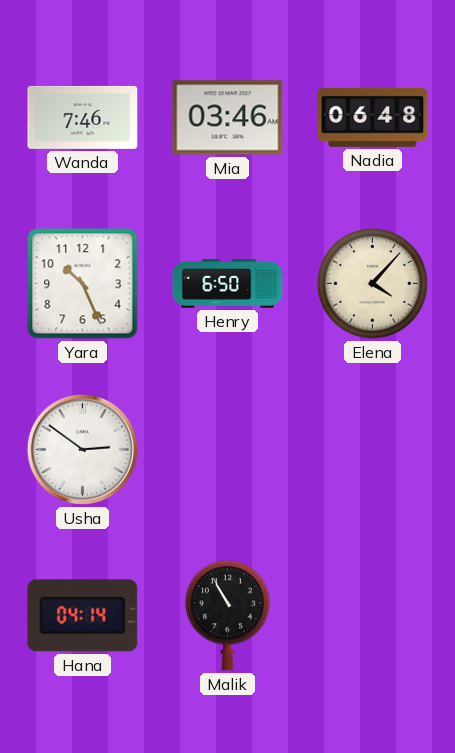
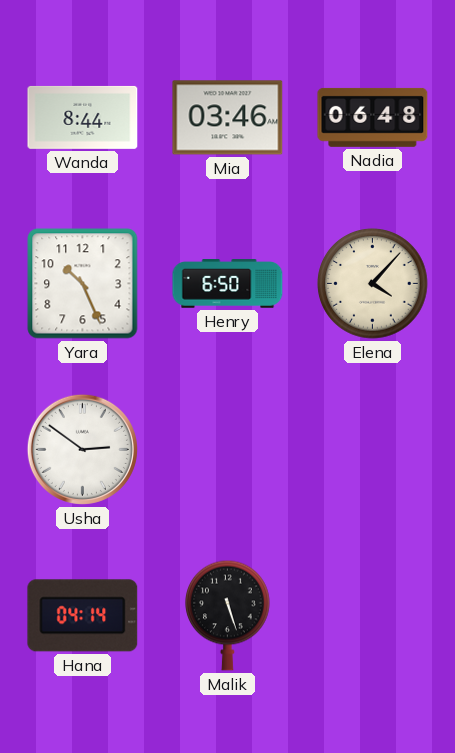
Wanda: 7:46 -> 8:44 (83, 117)
Malik: 10:55 -> 5:27 (228, 615)
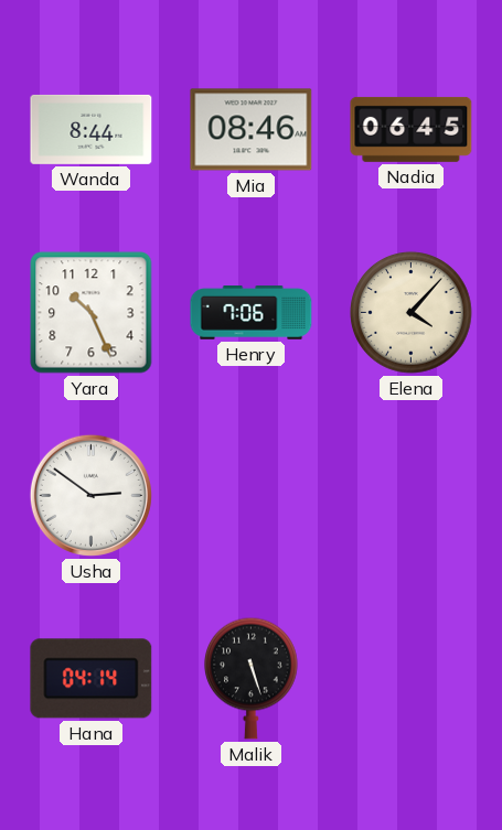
Mia: 03:46 -> 08:46 (252, 130)
Nadia: 06:48 -> 06:45 (412, 129)
Henry: 6:50 -> 7:06 (252, 313)
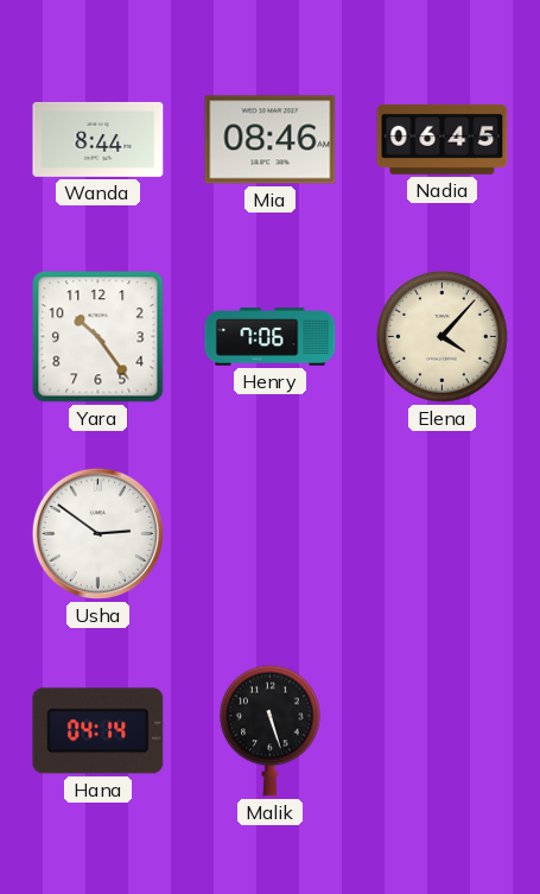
Yara: 10:26 -> 10:24 (99, 337)
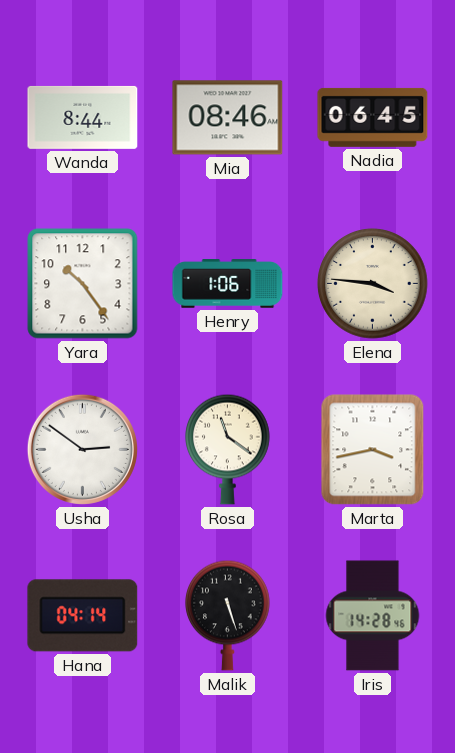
Henry: 7:06 -> 1:06 (228, 284)
Elena: 4:07 -> 3:46 (373, 284)
Rosa: none -> 11:21 (228, 449)
Marta: none -> 3:43 (373, 450)
Iris: none -> 14:28 (373, 616)
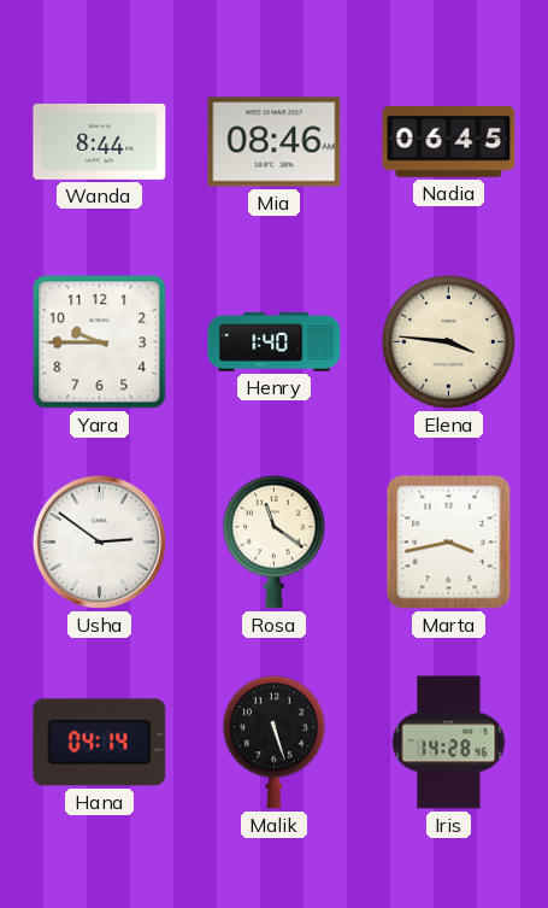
Yara: 10:24 -> 9:45 (100, 342)
Henry: 1:06 -> 1:40 (275, 342)
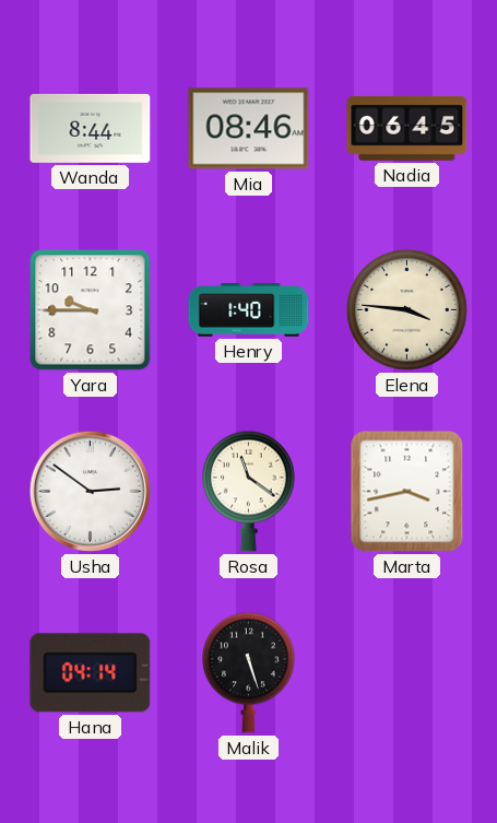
Iris: 14:28 -> none (449, 743)
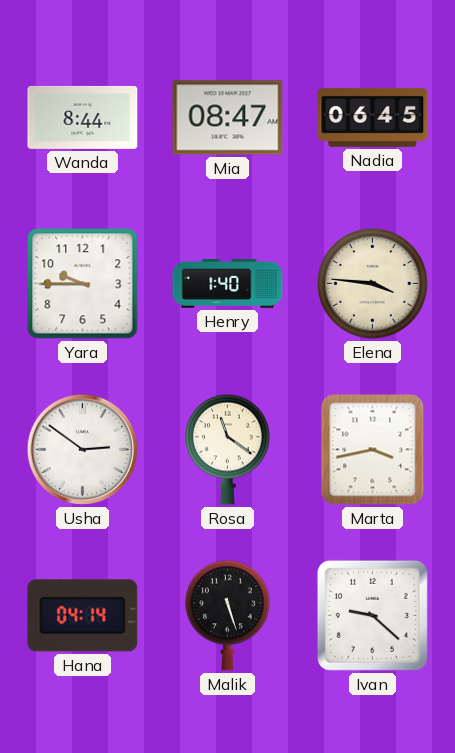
Mia: 08:46 -> 08:47 (228, 118)
Ivan: none -> 9:22 (372, 615)
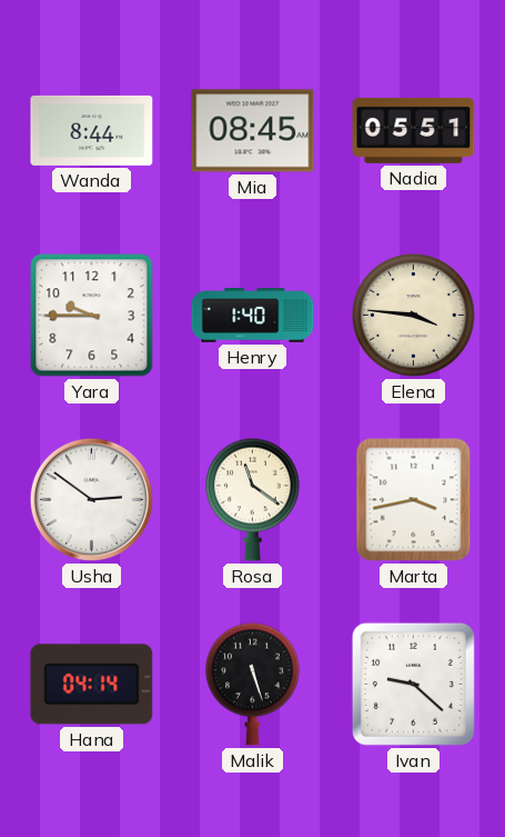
Mia: 08:47 -> 08:45 (253, 131)
Nadia: 06:45 -> 05:51 (414, 130)
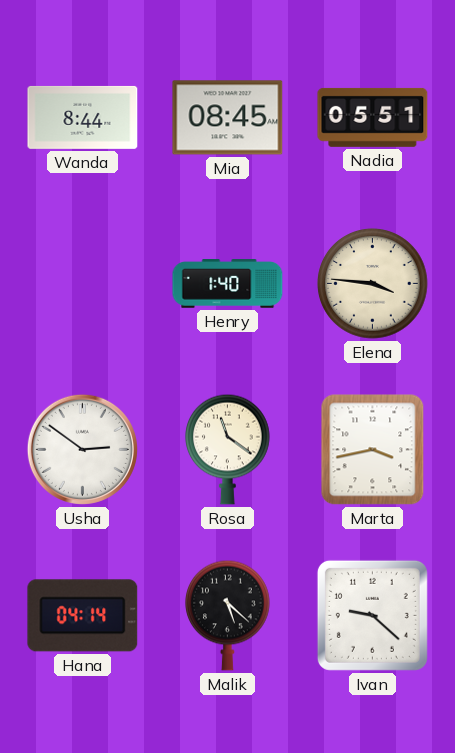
Yara: 9:45 -> none (92, 316)
Malik: 5:27 -> 5:22 (228, 615)
